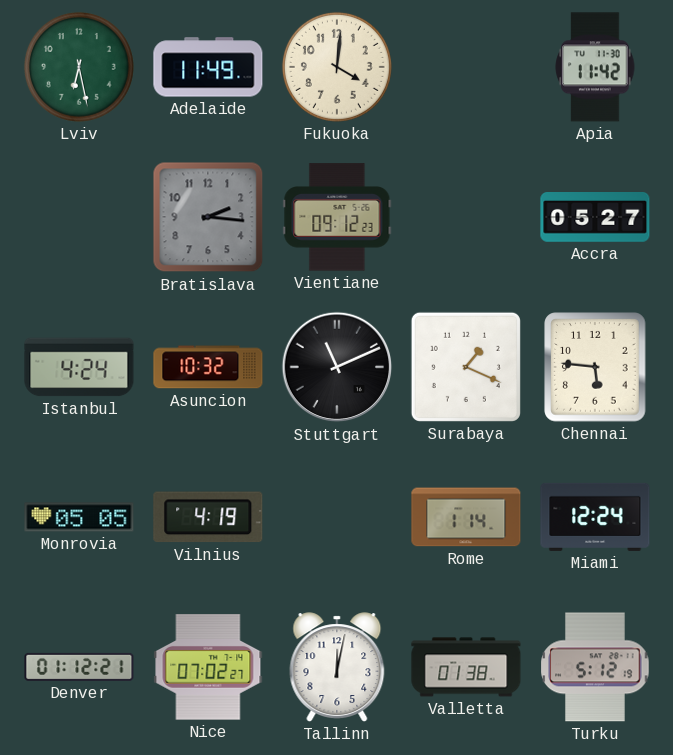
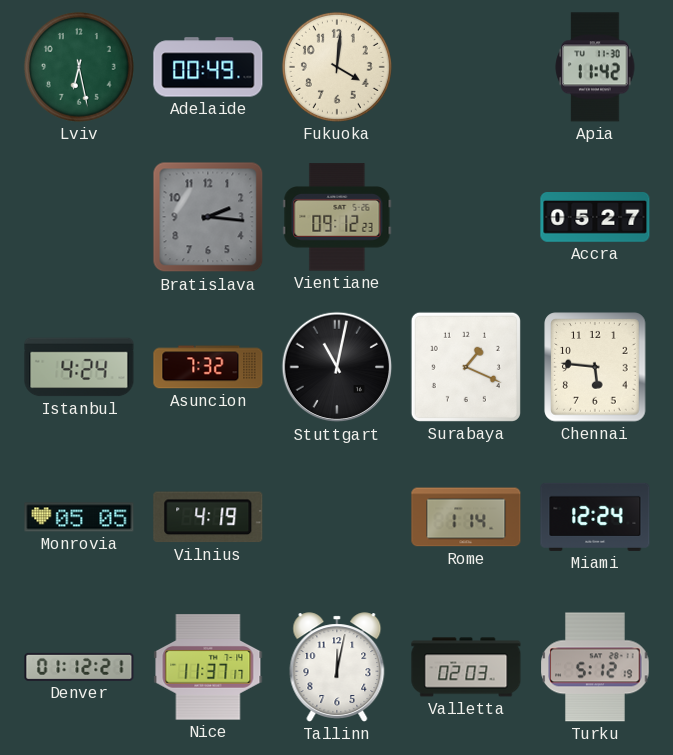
Adelaide: 11:49 -> 00:49 (208, 67)
Asuncion: 10:32 -> 7:32 (208, 367)
Stuttgart: 11:11 -> 11:02 (337, 367)
Nice: 07:02 -> 11:37 (208, 667)
Valletta: 01:38 -> 02:03 (466, 667)
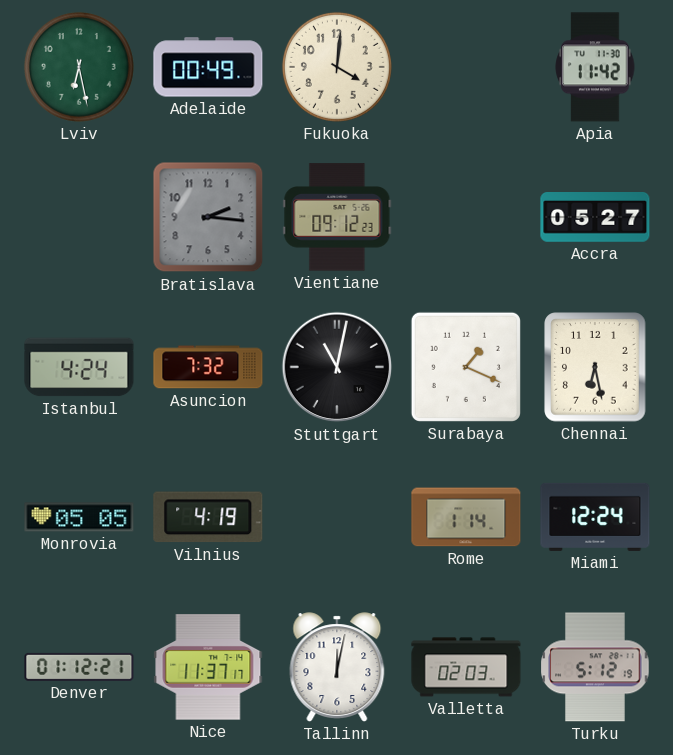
Chennai: 5:46 -> 6:28 (595, 367)
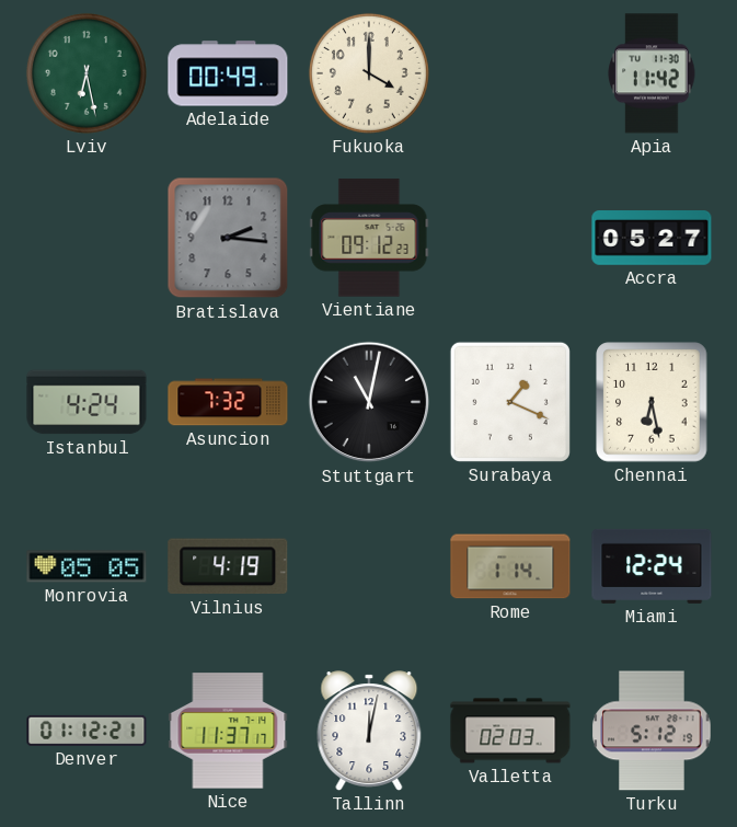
Fukuoka: 4:01 -> 4:00 (369, 73)
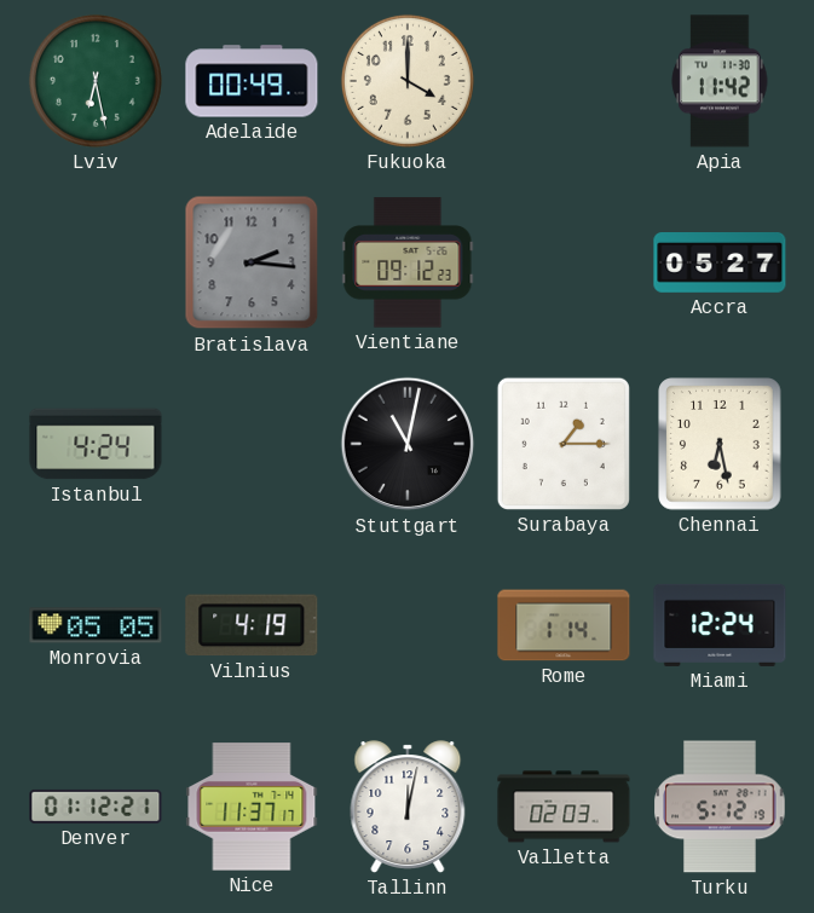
Asuncion: 7:32 -> none (228, 402)
Surabaya: 1:19 -> 1:15 (564, 444)
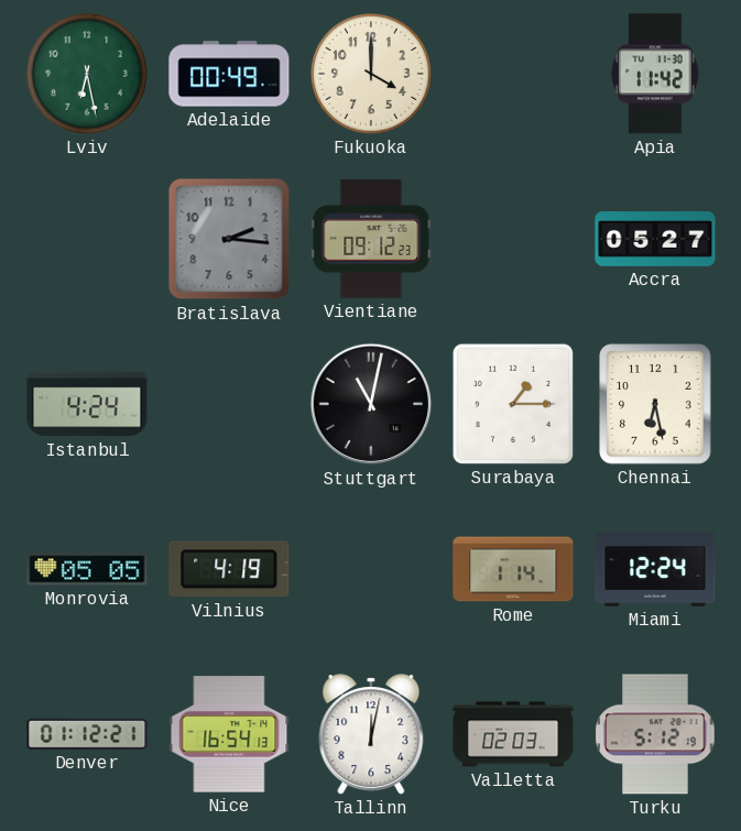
Nice: 11:37 -> 16:54 (229, 734)
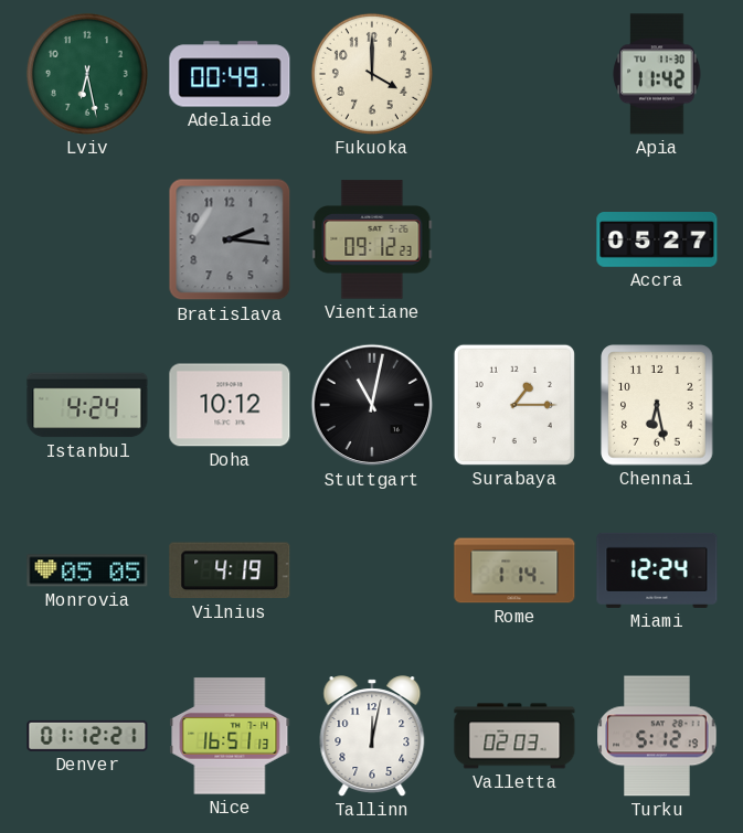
Doha: none -> 10:12 (230, 405)
Nice: 16:54 -> 16:51 (230, 736)
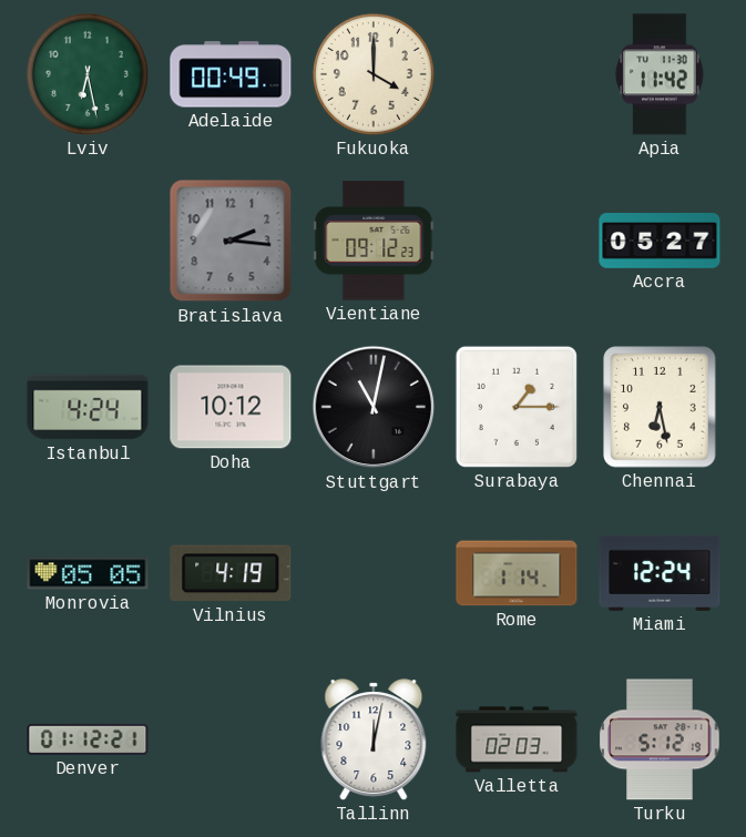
Nice: 16:51 -> none (230, 736)
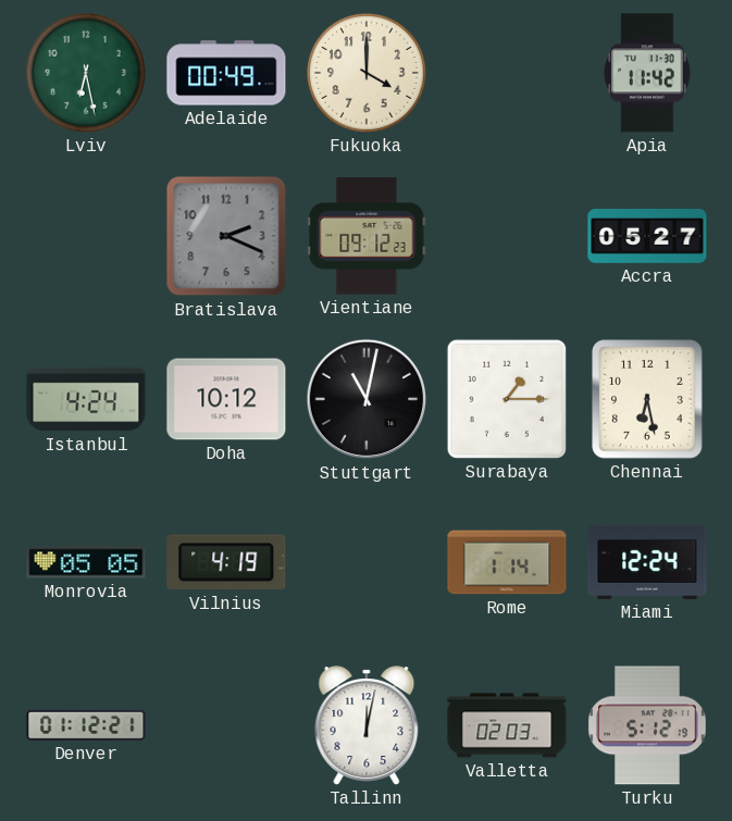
Bratislava: 2:16 -> 2:19 (226, 236)
